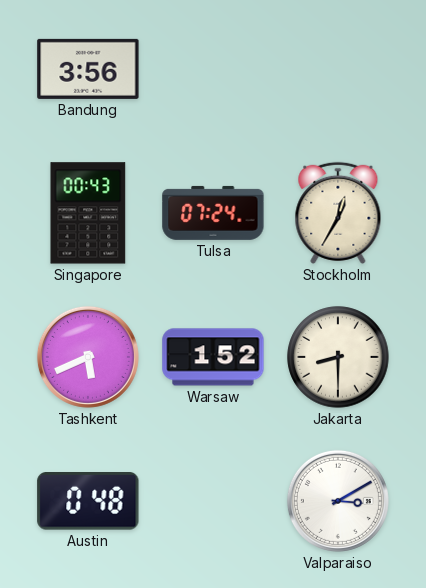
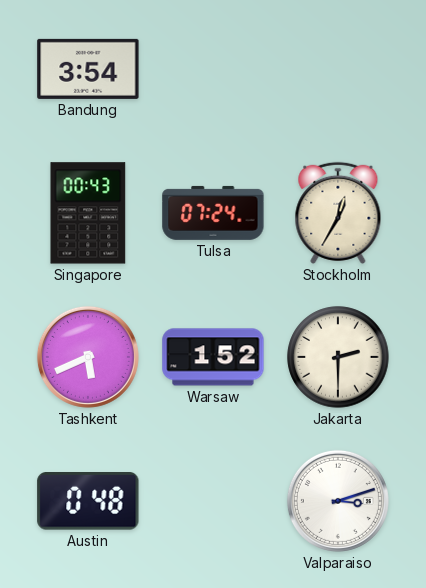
Bandung: 3:56 -> 3:54 (88, 69)
Jakarta: 8:30 -> 2:30 (338, 357)
Valparaiso: 3:10 -> 3:12 (338, 501)
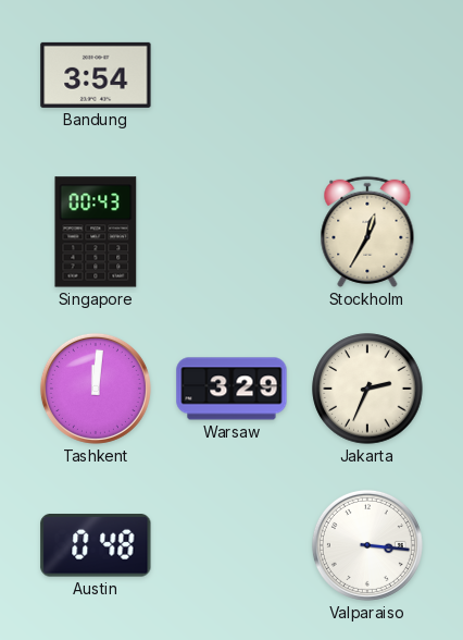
Tulsa: 07:24 -> none (213, 213)
Tashkent: 5:41 -> 12:01 (96, 389)
Warsaw: 1:52 -> 3:29 (231, 389)
Jakarta: 2:30 -> 2:34 (367, 389)
Valparaiso: 3:12 -> 3:16 (367, 545)
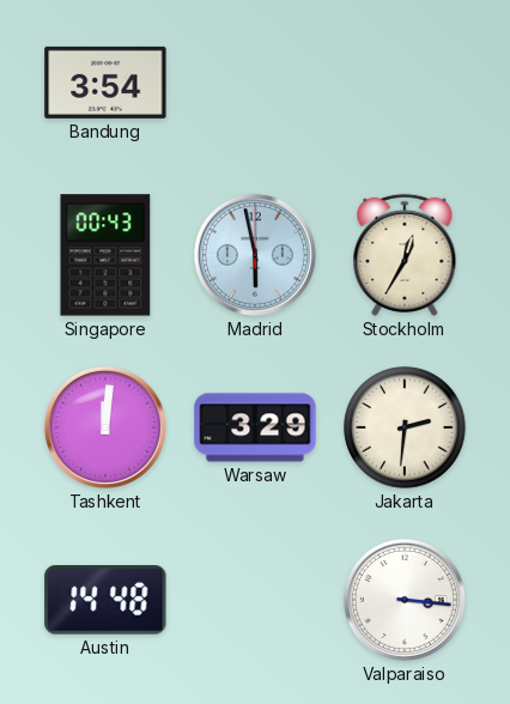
Madrid: none -> 5:58 (255, 255)
Jakarta: 2:34 -> 2:31 (405, 427)
Austin: 0:48 -> 14:48 (105, 600)
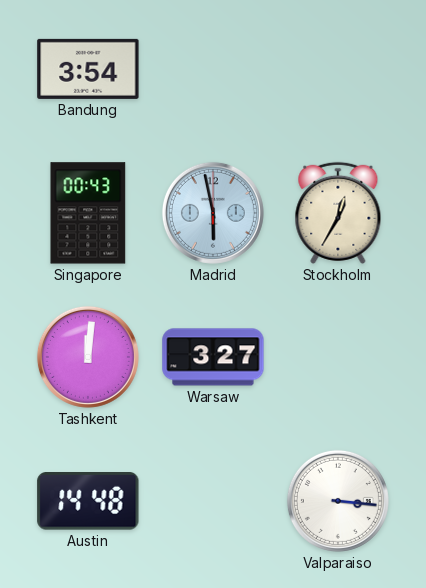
Warsaw: 3:29 -> 3:27 (213, 357)
Jakarta: 2:31 -> none (405, 427)
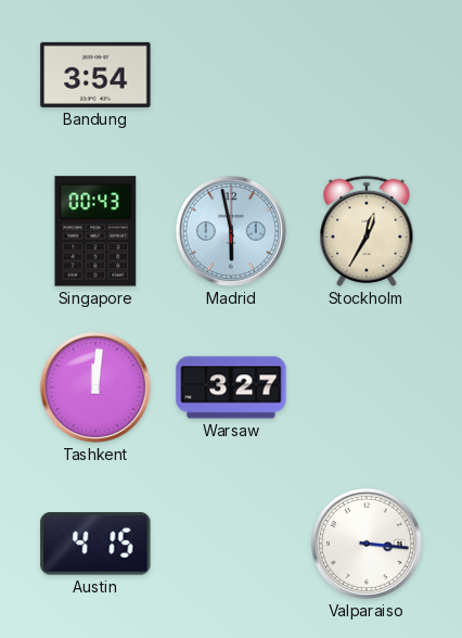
Austin: 14:48 -> 4:15 (95, 544)
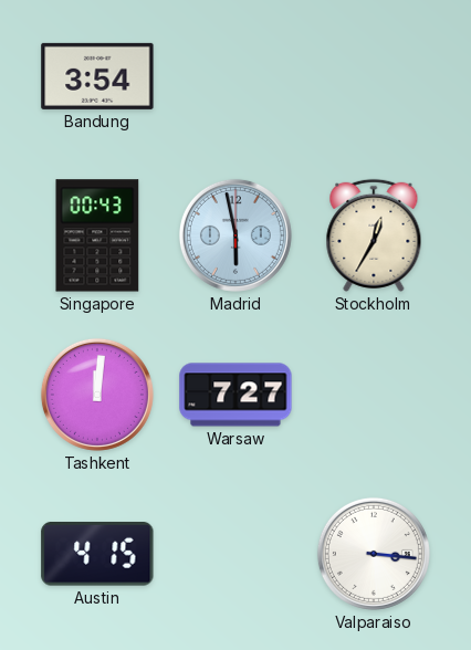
Warsaw: 3:27 -> 7:27 (236, 395)
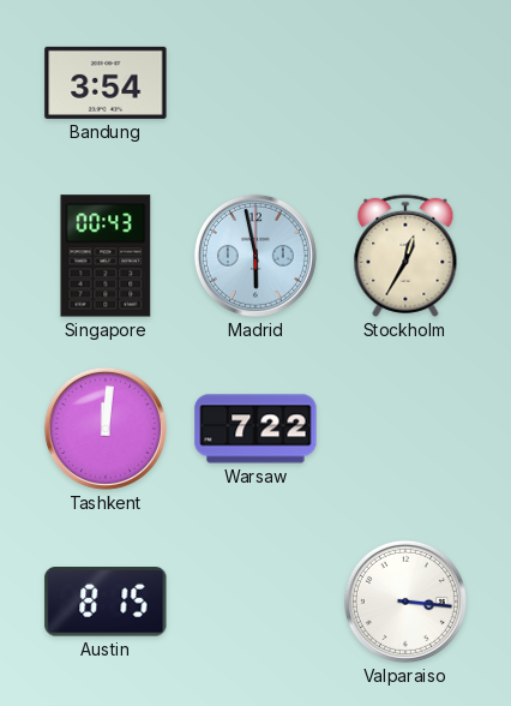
Warsaw: 7:27 -> 7:22 (256, 429)
Austin: 4:15 -> 8:15 (106, 602)
